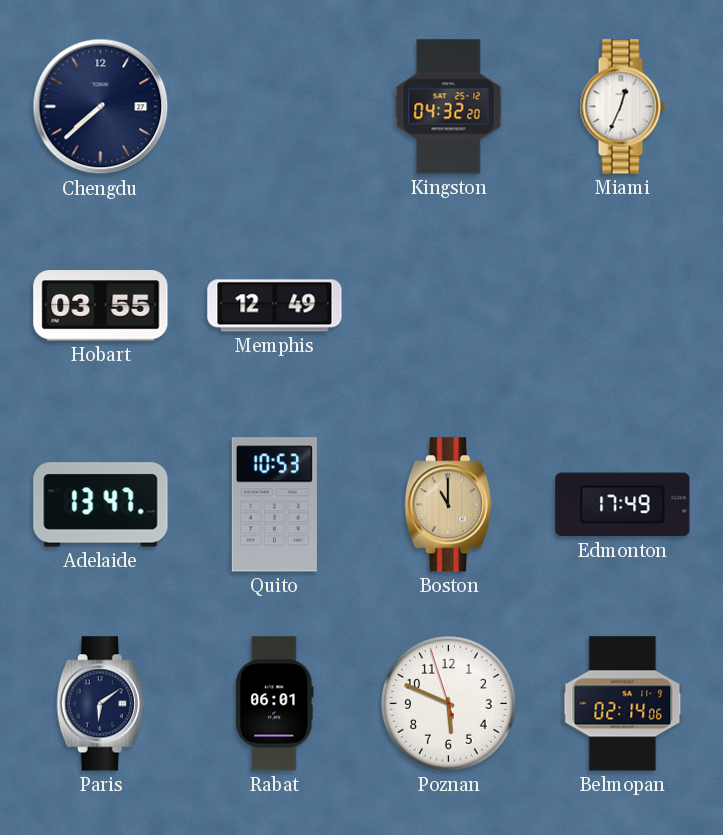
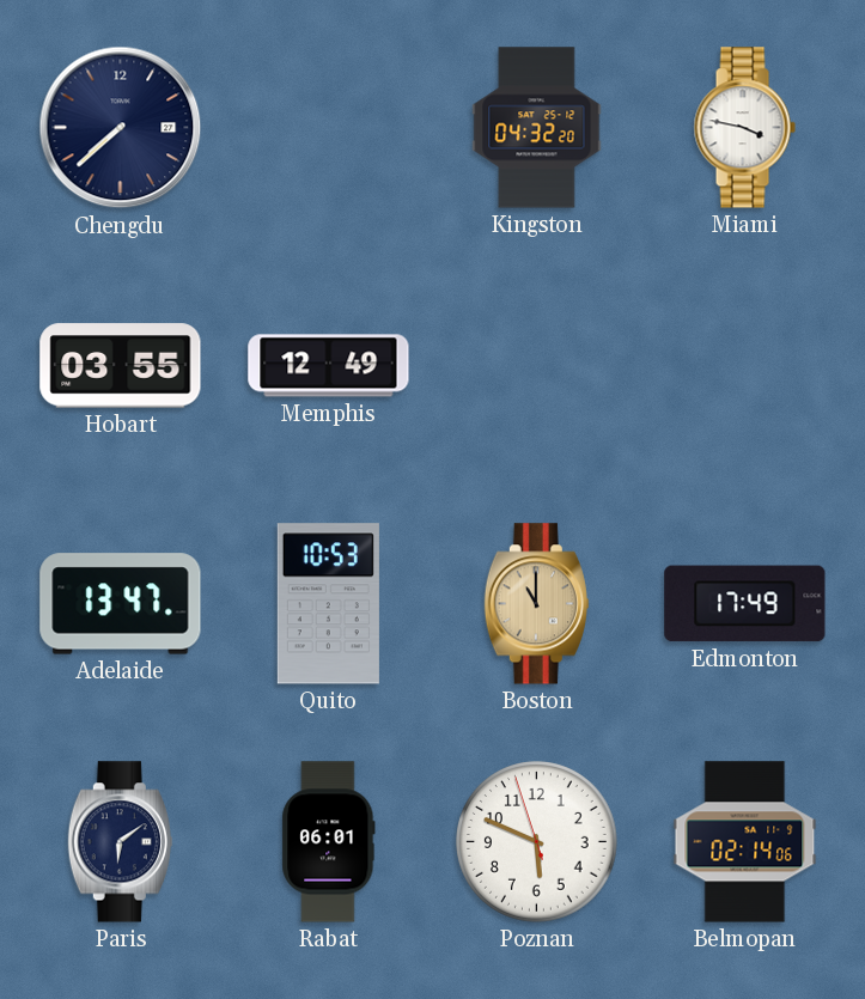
Miami: 12:34 -> 3:47 (744, 128)
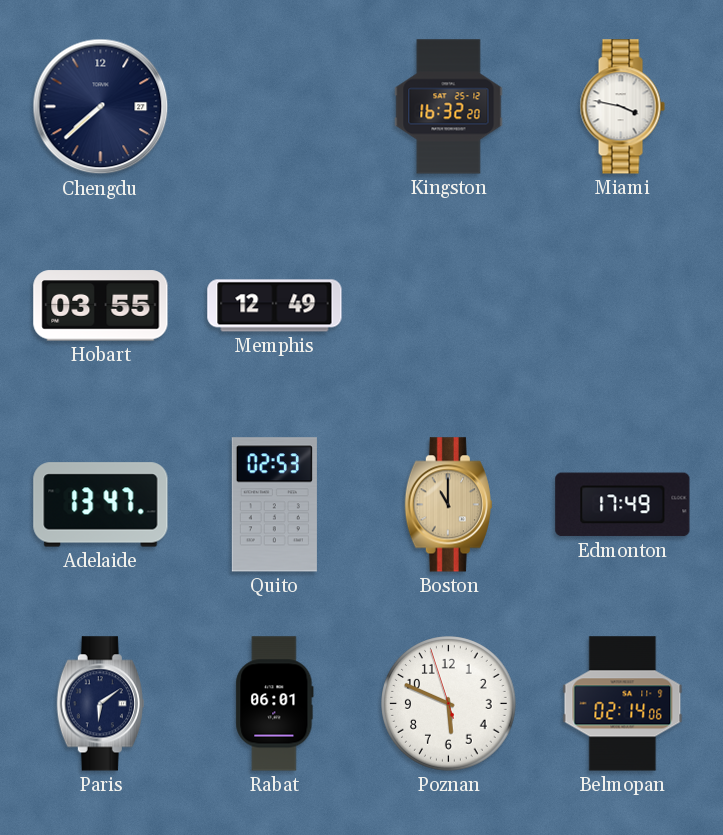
Kingston: 04:32 -> 16:32 (449, 107)
Quito: 10:53 -> 02:53 (274, 505)
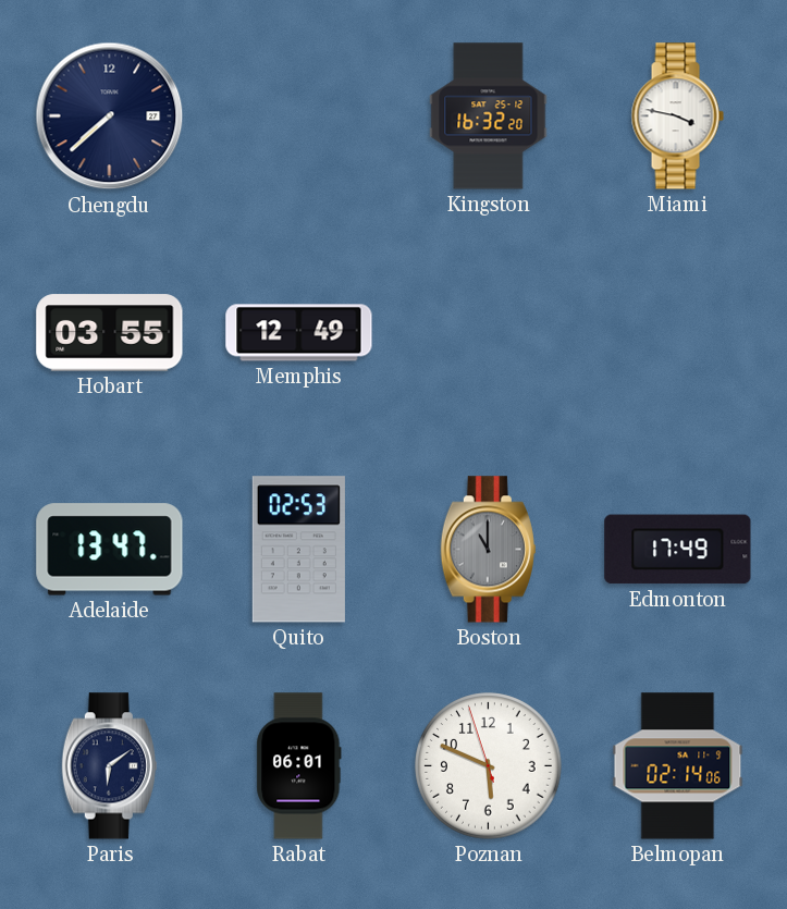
Boston dial: champagne -> grey (488, 550)
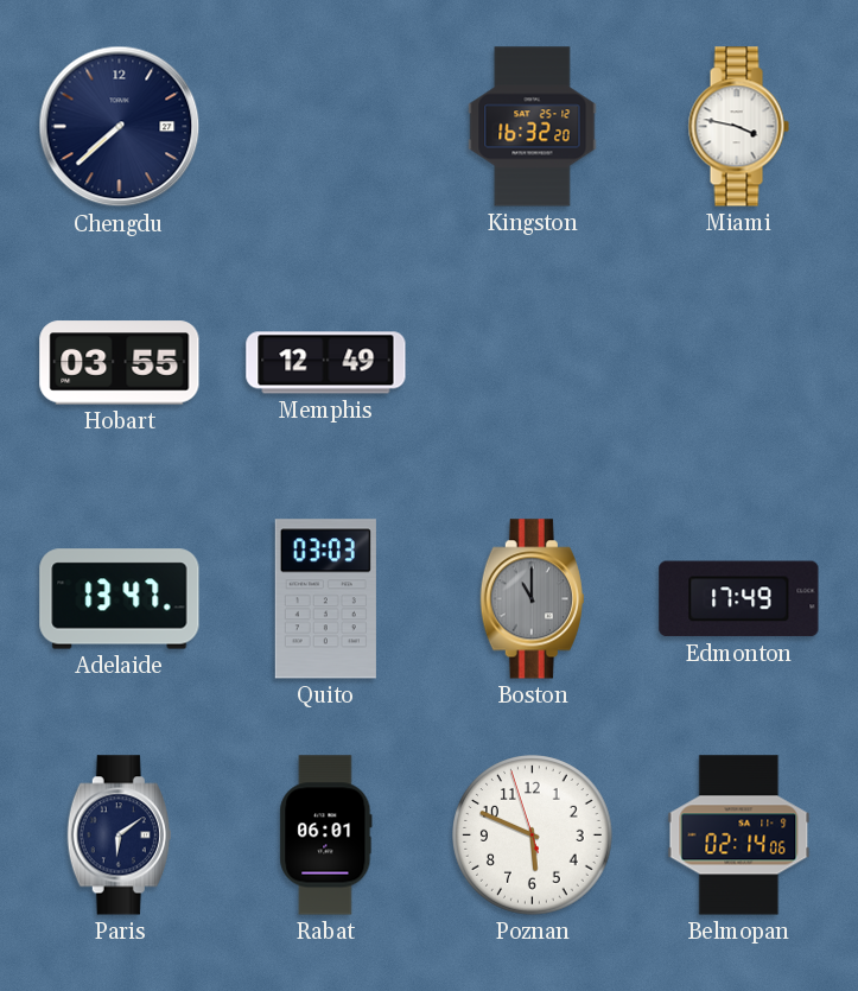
Quito: 02:53 -> 03:03 (325, 599)
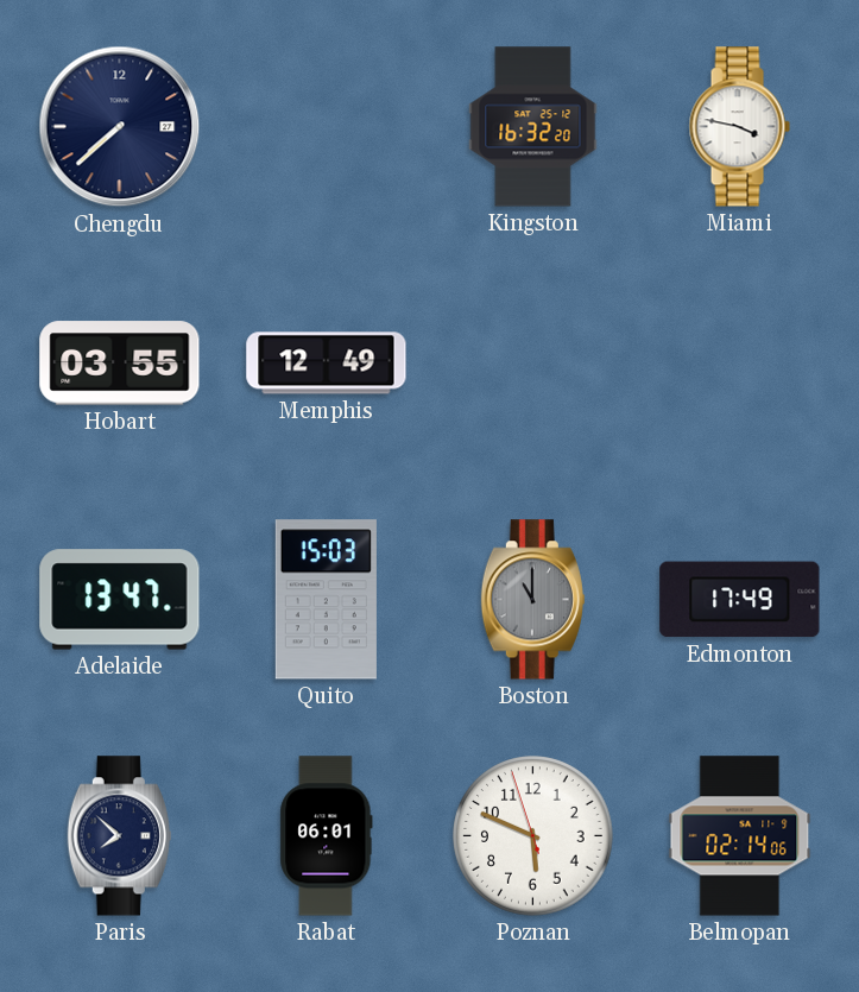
Quito: 03:03 -> 15:03 (326, 600)
Paris: 6:09 -> 7:52 (119, 836)
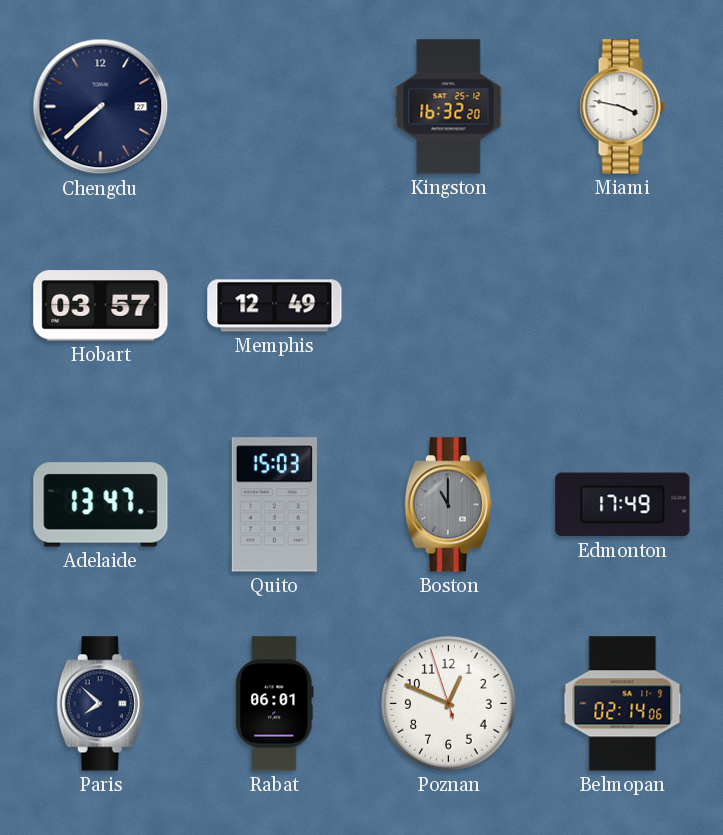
Hobart: 03:55 -> 03:57 (101, 306)
Poznan: 5:48 -> 12:48 (449, 704)
